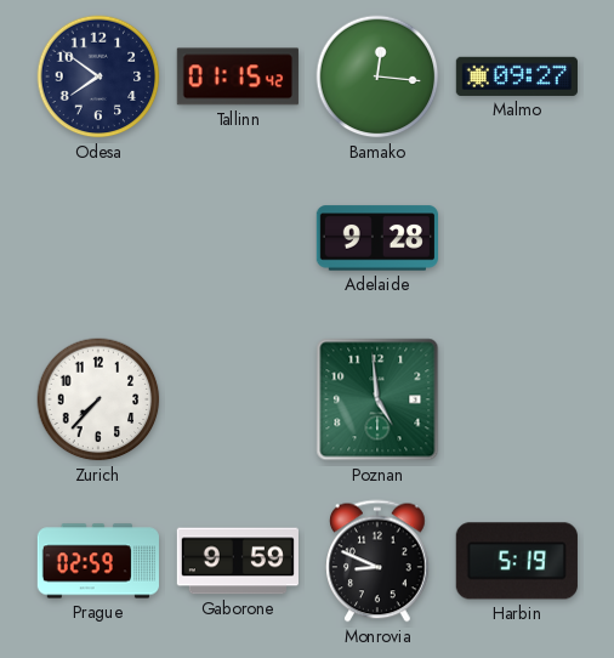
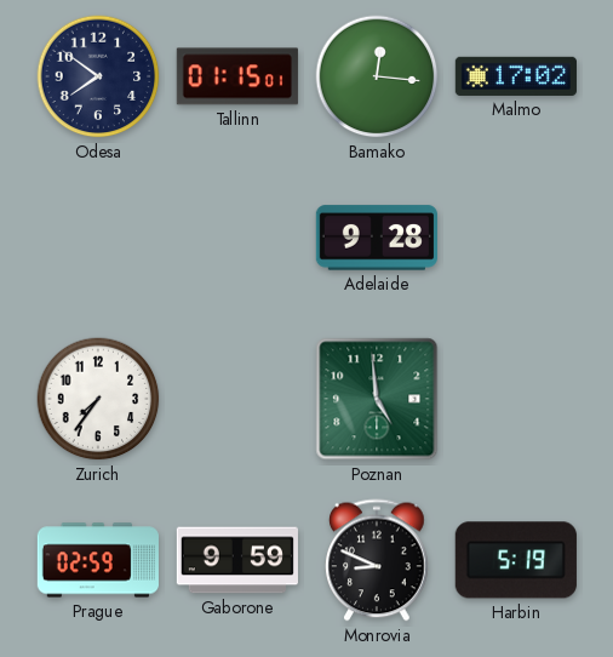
Tallinn: 01:15:42 -> 01:15:01 (237, 76)
Malmo: 09:27 -> 17:02 (516, 76)
Zurich: 7:37 -> 7:36 (98, 399)
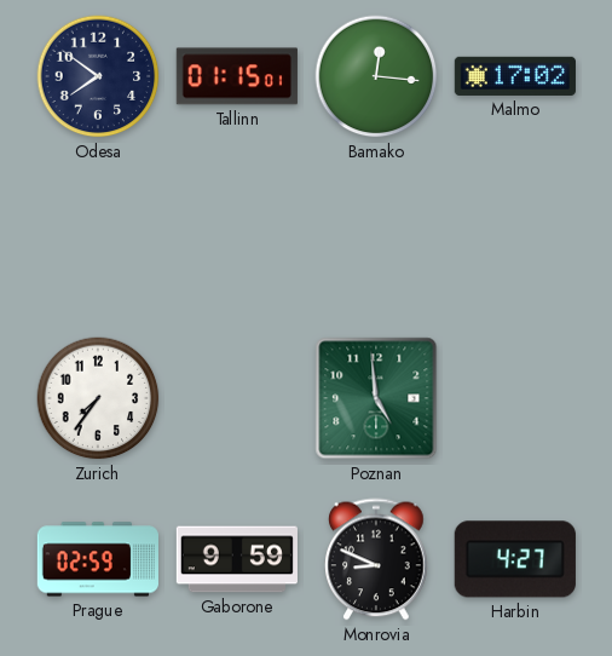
Adelaide: 9:28 -> none (377, 238)
Harbin: 5:19 -> 4:27 (515, 559)
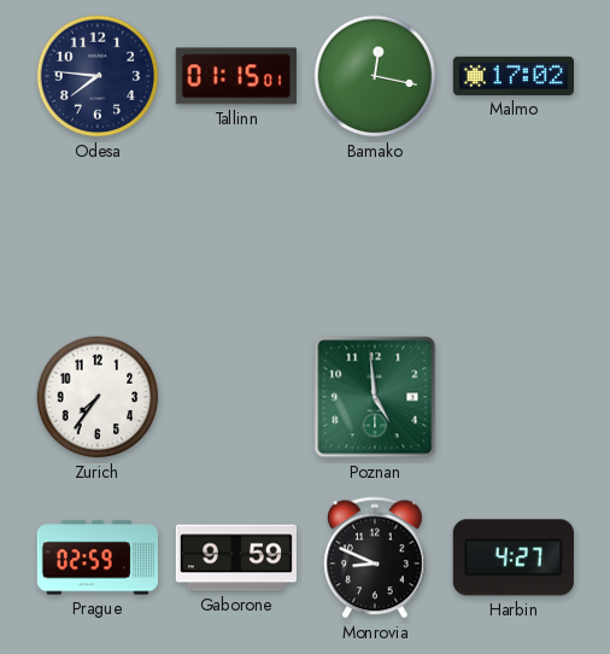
Odesa: 7:51 -> 7:46 (98, 76)
Bamako: 12:16 -> 12:17 (375, 76)
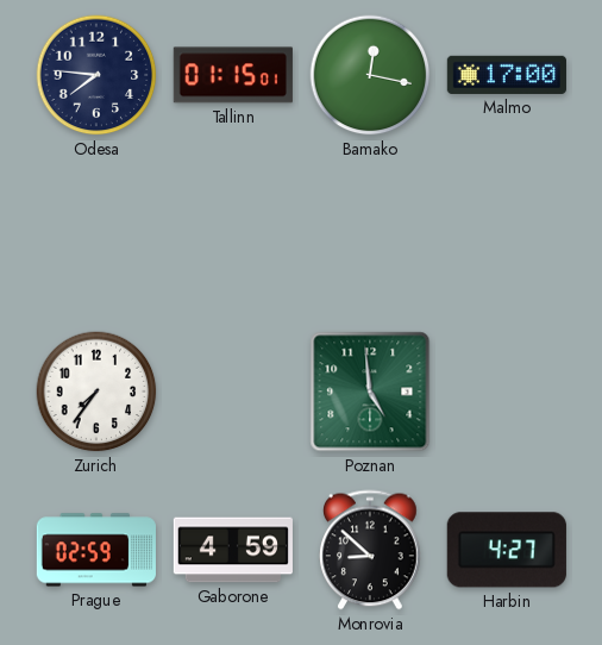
Malmo: 17:02 -> 17:00 (507, 75)
Gaborone: 9:59 -> 4:59 (233, 550)
Monrovia: 8:49 -> 8:52 (370, 550)
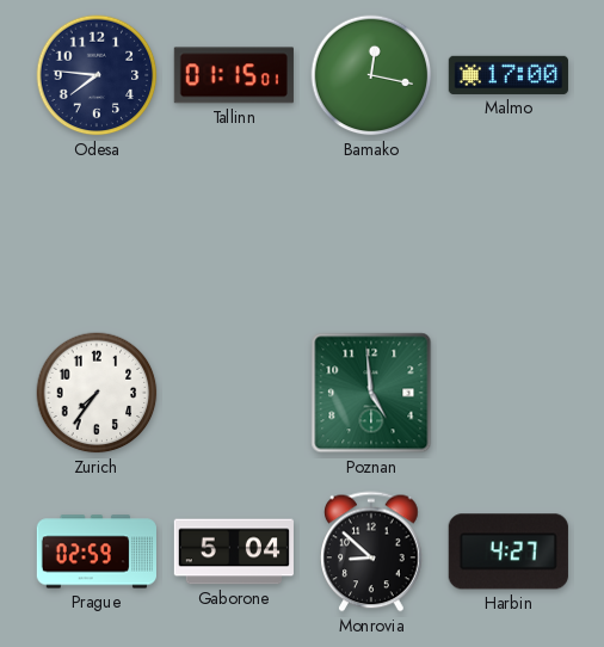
Gaborone: 4:59 -> 5:04 (234, 552)
